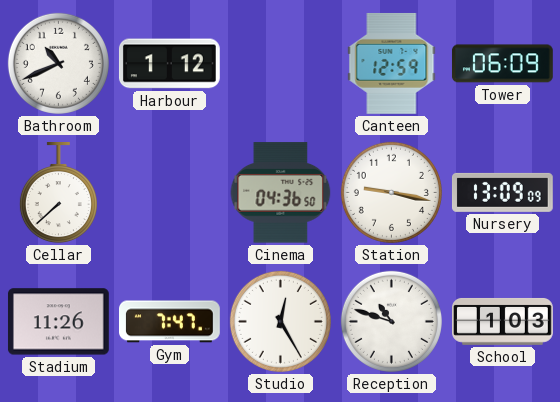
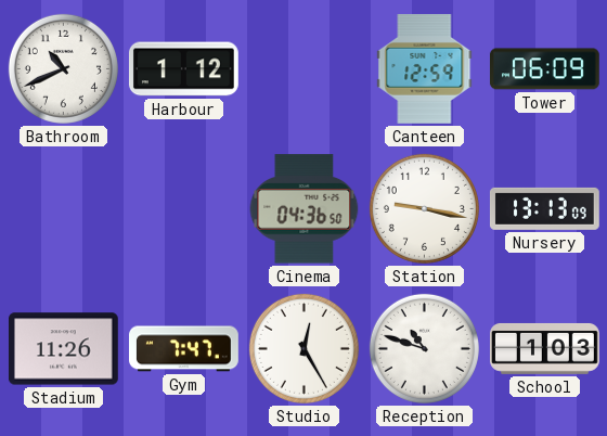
Cellar: 7:38 -> none (58, 194)
Nursery: 13:09 -> 13:13 (544, 208)
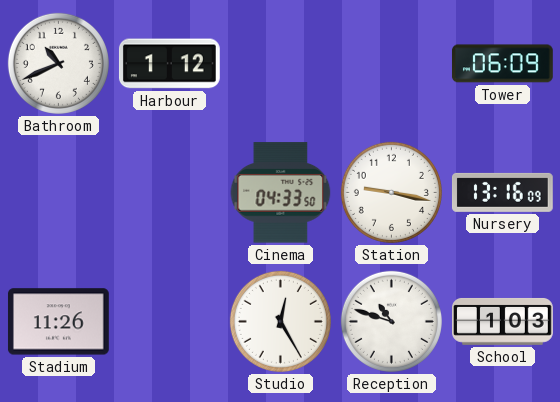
Canteen: 12:59 -> none (425, 68)
Cinema: 04:36 -> 04:33 (281, 193)
Nursery: 13:13 -> 13:16 (502, 192)
Gym: 7:47 -> none (184, 349)
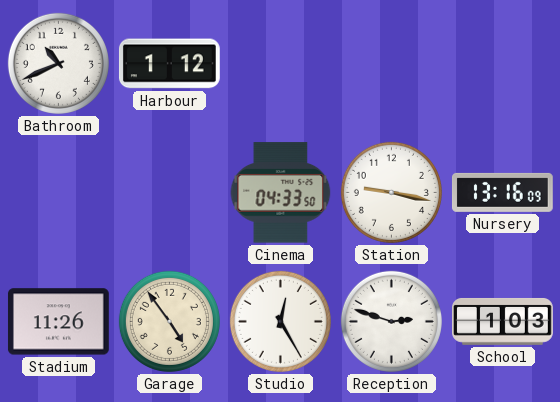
Tower: 06:09 -> none (502, 64)
Garage: none -> 4:54 (169, 321)
Reception: 10:48 -> 2:48 (391, 321)
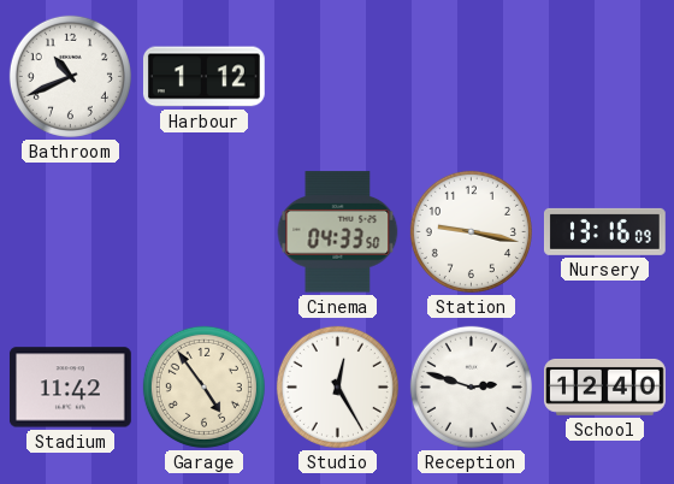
Stadium: 11:26 -> 11:42 (70, 388)
School: 1:03 -> 12:40 (605, 386)
